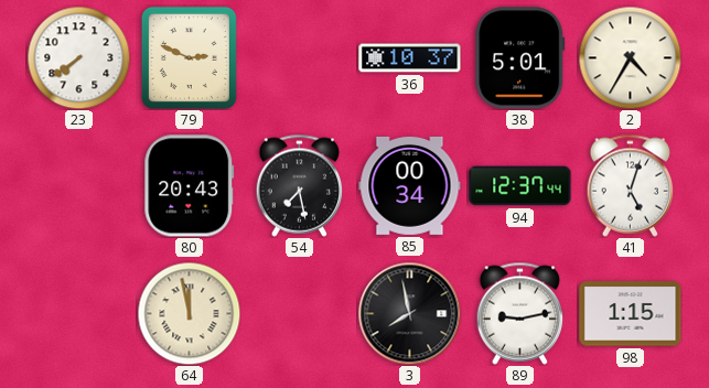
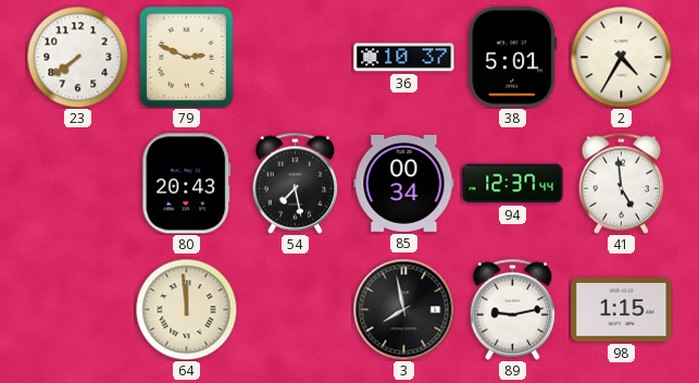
41: 5:03 -> 4:59 (622, 183)
64: 11:58 -> 11:59 (186, 309)
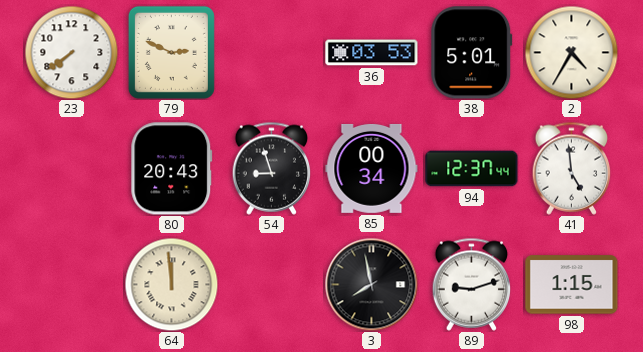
36: 10:37 -> 03:53 (372, 53)
54: 7:28 -> 8:57 (272, 168)
89: 9:13 -> 9:12 (472, 284)
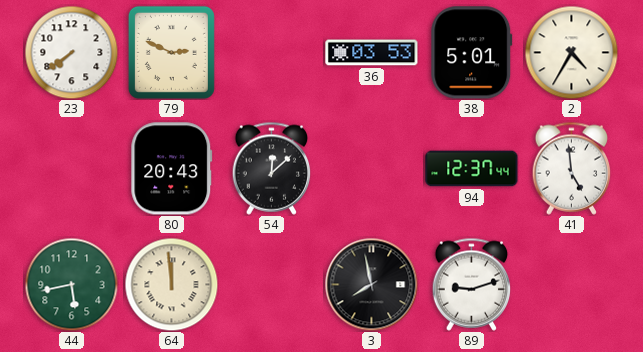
54: 8:57 -> 12:08 (272, 168)
85: 00:34 -> none (372, 168)
44: none -> 5:43 (71, 284)
98: 1:15 -> none (572, 285)
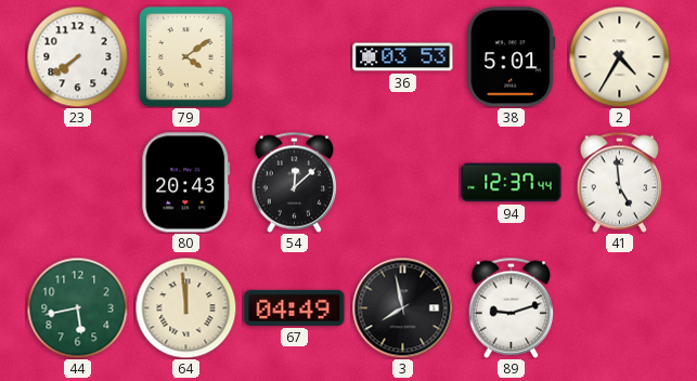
79: 2:49 -> 4:09 (185, 56)
67: none -> 04:49 (295, 307)
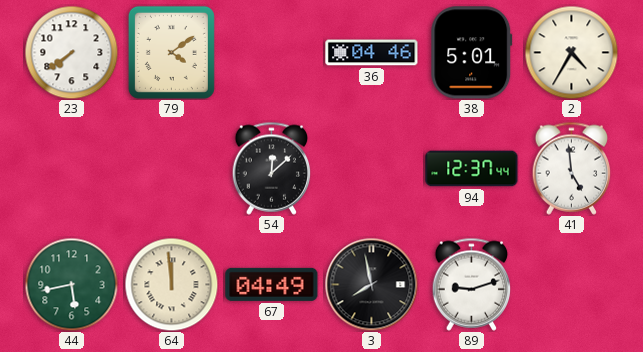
36: 03:53 -> 04:46 (372, 53)
80: 20:43 -> none (186, 183)
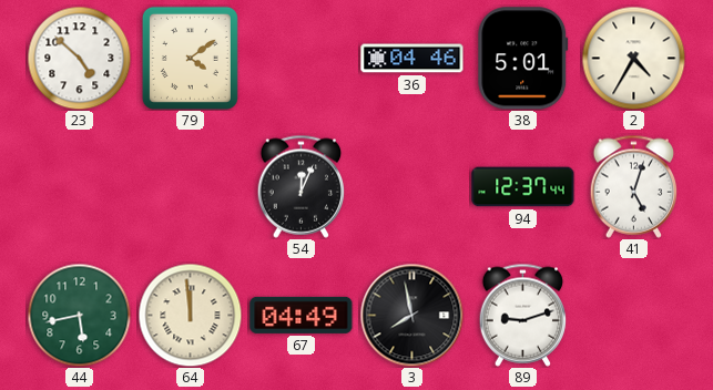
23: 7:39 -> 4:52 (79, 58)
54: 12:08 -> 12:04 (302, 186)
41: 4:59 -> 5:03 (634, 186)
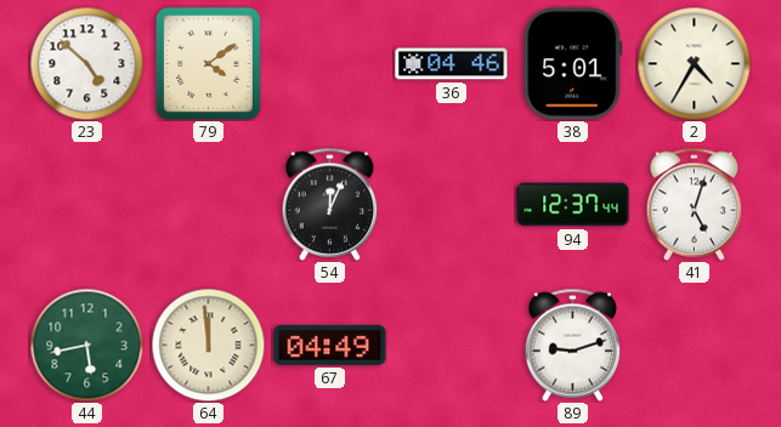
3: 7:58 -> none (411, 315)
